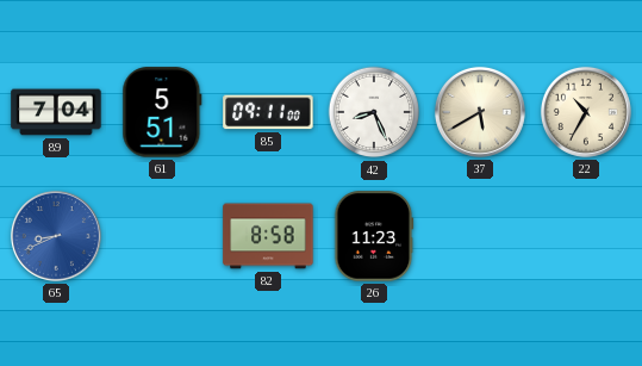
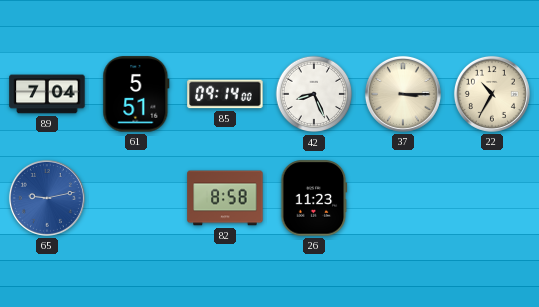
85: 09:11 -> 09:14 (225, 94)
37: 5:40 -> 3:15 (403, 94)
65: 8:41 -> 9:13 (47, 198)
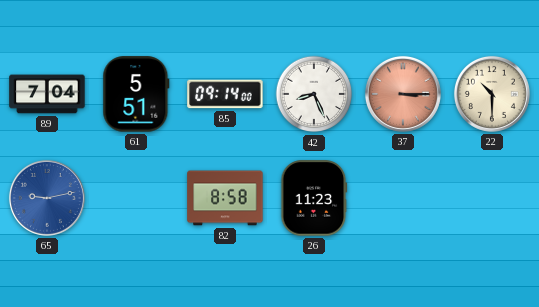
37 dial: cream -> salmon (403, 94)
22: 10:35 -> 10:30 (492, 94)
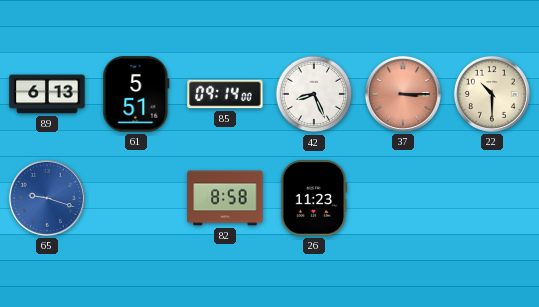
89: 7:04 -> 6:13 (47, 94)
65: 9:13 -> 9:18 (47, 198)
